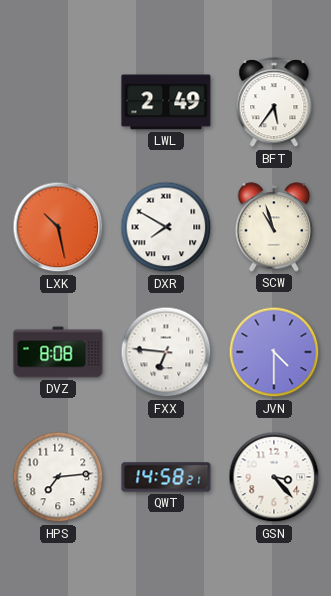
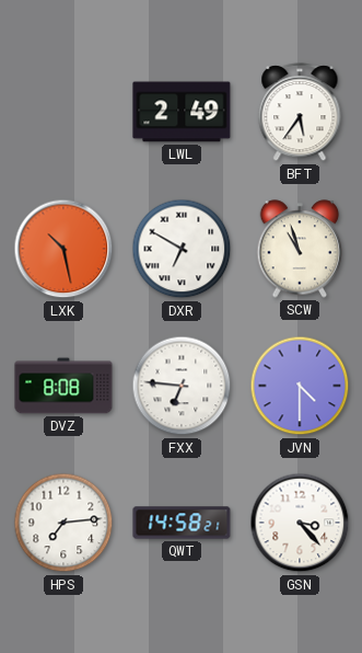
DXR: 7:50 -> 6:50 (182, 249)
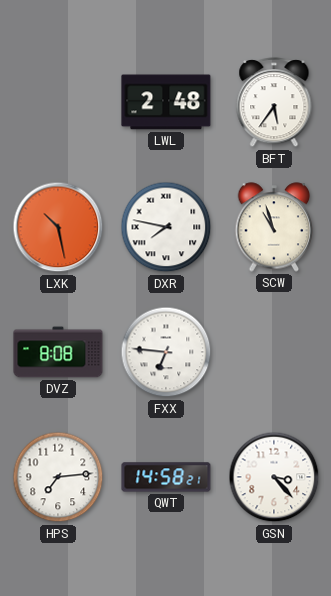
LWL: 2:49 -> 2:48 (166, 102)
DXR: 6:50 -> 7:47 (166, 227)
JVN: 4:30 -> none (300, 386)
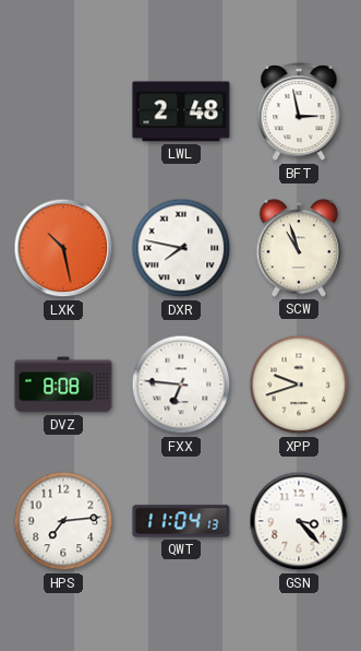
BFT: 5:36 -> 2:58 (299, 113)
XPP: none -> 9:42 (299, 384)
QWT: 14:58 -> 11:04 (181, 521)
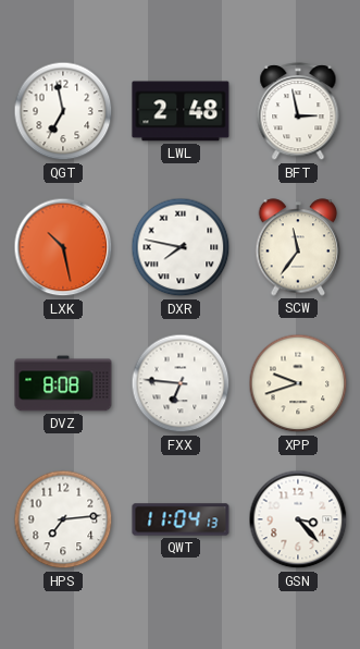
QGT: none -> 6:58 (63, 111)
SCW: 10:57 -> 11:36 (298, 247)
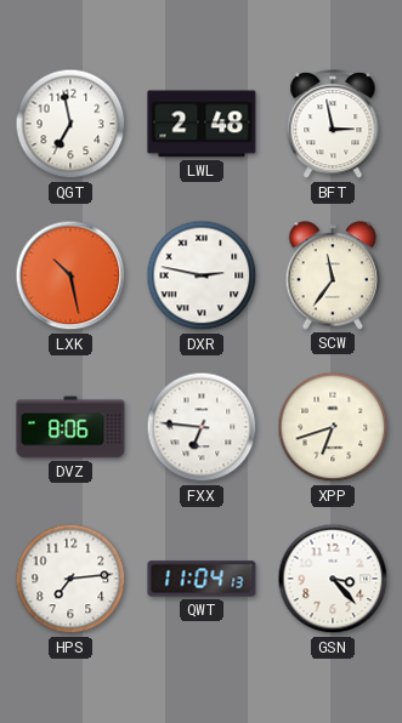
DXR: 7:47 -> 2:47 (202, 275)
DVZ: 8:08 -> 8:06 (70, 427)
XPP: 9:42 -> 6:42 (333, 427)
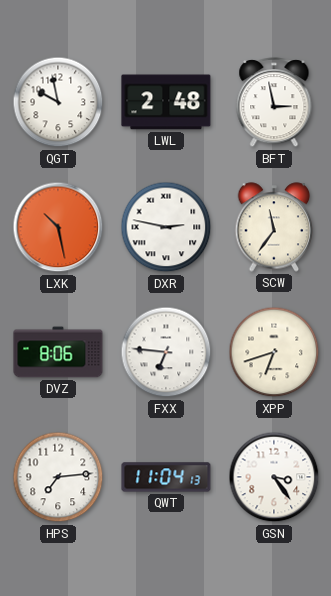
QGT: 6:58 -> 9:58 (58, 102)
GSN: 3:23 -> 3:24 (274, 477)
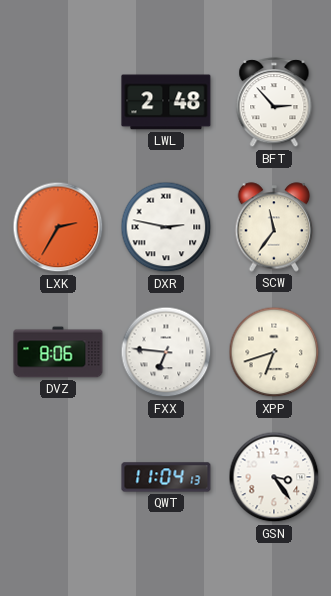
QGT: 9:58 -> none (58, 102)
BFT: 2:58 -> 2:53 (274, 103)
LXK: 10:28 -> 2:35 (58, 227)
HPS: 7:14 -> none (58, 477)
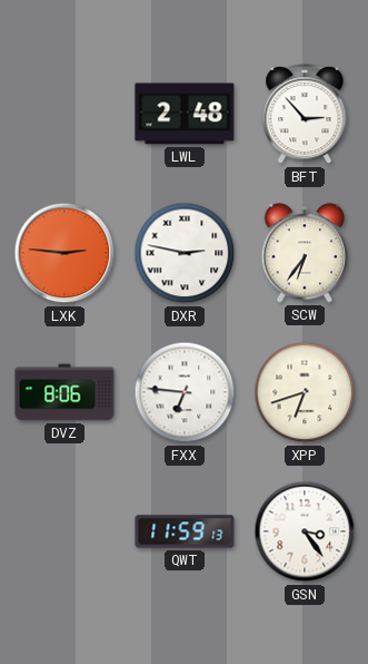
LXK: 2:35 -> 2:46 (64, 253)
SCW: 11:36 -> 6:36 (305, 253)
QWT: 11:04 -> 11:59 (185, 531)
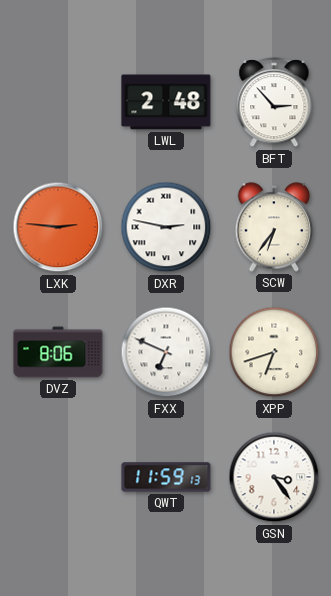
FXX: 6:46 -> 6:49 (166, 352)
